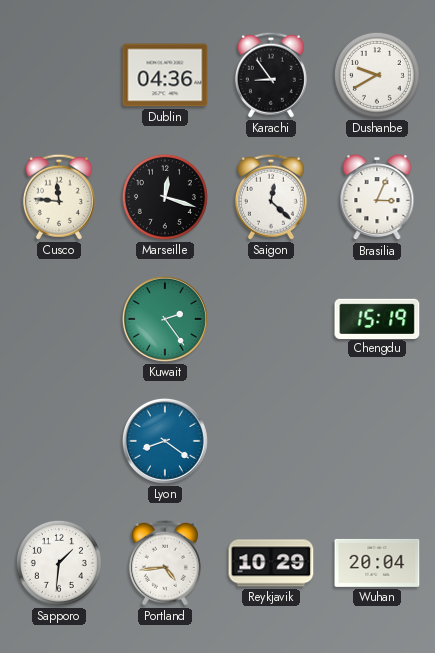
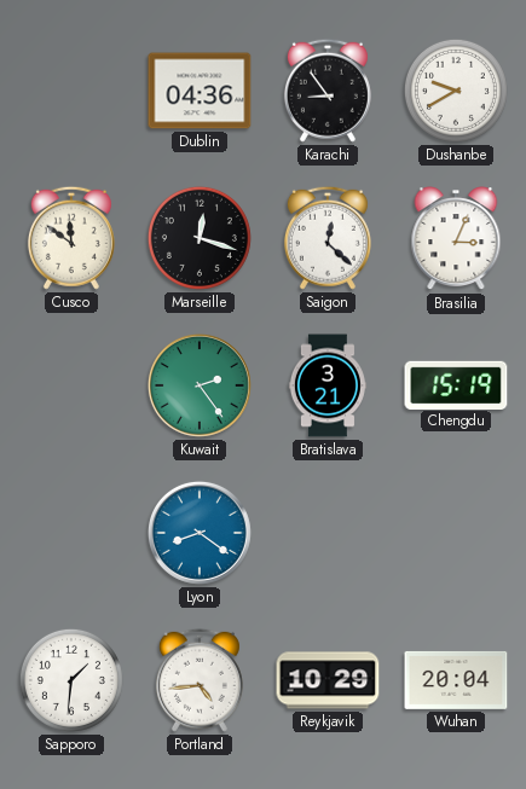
Cusco: 11:46 -> 11:51 (71, 238)
Bratislava: none -> 3:21 (328, 385)
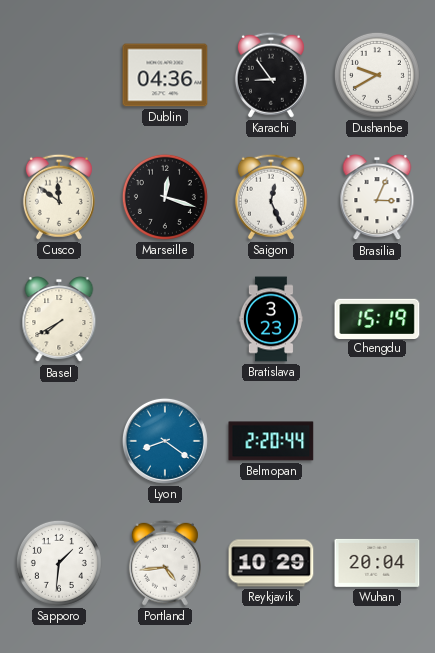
Saigon: 12:22 -> 12:26 (271, 197)
Basel: none -> 7:40 (59, 320)
Kuwait: 2:24 -> none (200, 385)
Bratislava: 3:21 -> 3:23 (271, 319)
Belmopan: none -> 2:20 (271, 441)
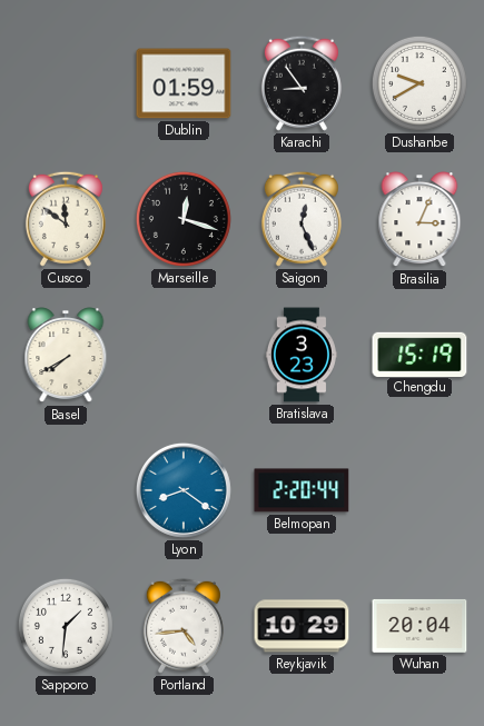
Dublin: 04:36 -> 01:59 (184, 83)
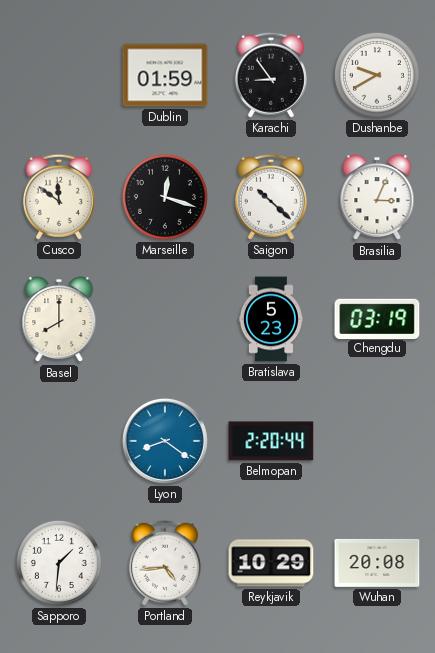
Saigon: 12:26 -> 10:22 (271, 197)
Basel: 7:40 -> 8:00 (59, 320)
Bratislava: 3:23 -> 5:23 (271, 319)
Chengdu: 15:19 -> 03:19 (377, 318)
Wuhan: 20:04 -> 20:08 (377, 563)
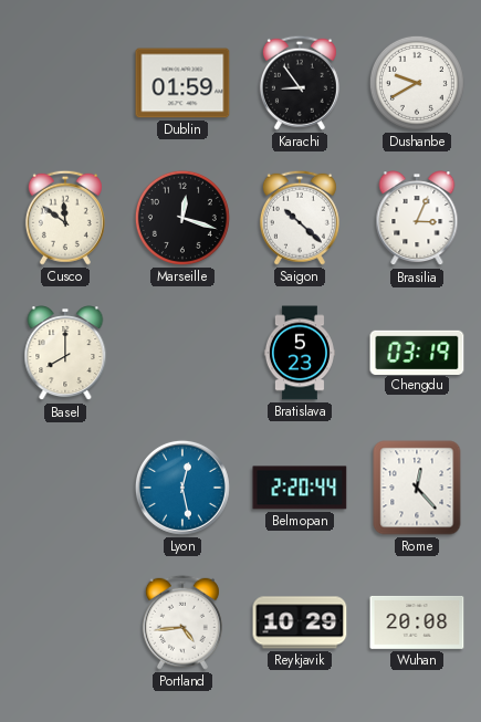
Lyon: 8:21 -> 12:28 (182, 488)
Rome: none -> 12:23 (417, 488)
Sapporo: 1:31 -> none (59, 563)
